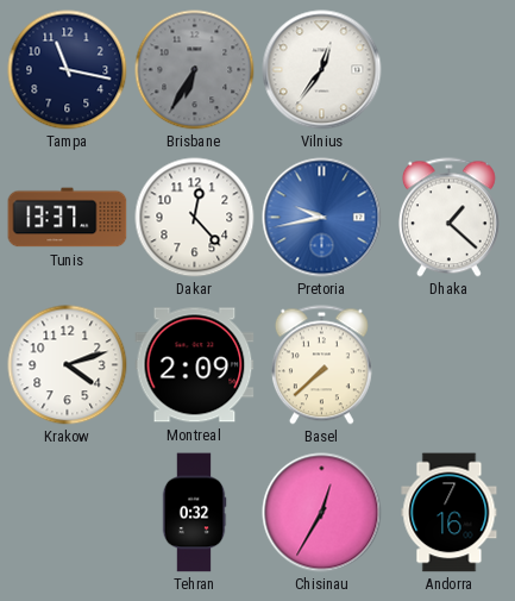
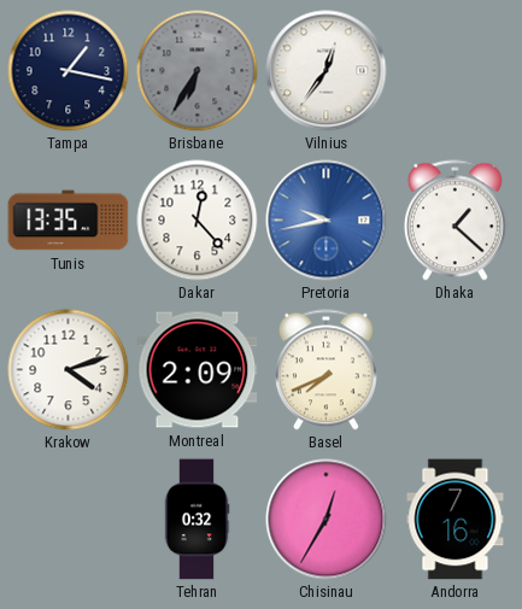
Tampa: 11:17 -> 1:17 (69, 71)
Tunis: 13:37 -> 13:35 (69, 221)
Basel: 7:38 -> 7:41 (325, 370)
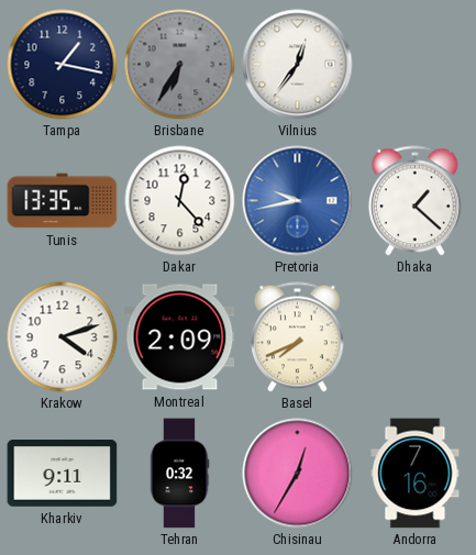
Kharkiv: none -> 9:11 (63, 474)
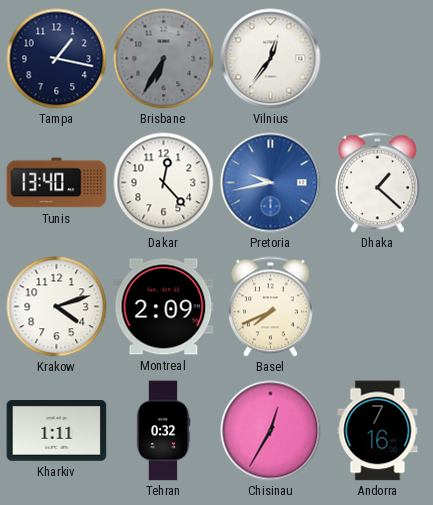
Tunis: 13:35 -> 13:40 (57, 183)
Kharkiv: 9:11 -> 1:11 (57, 431)
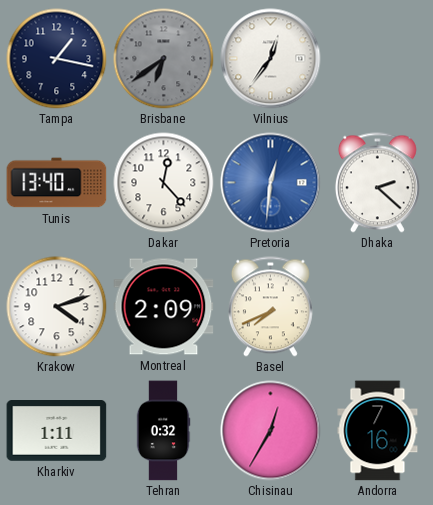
Brisbane: 6:35 -> 6:39 (164, 59)
Pretoria: 9:43 -> 12:31 (271, 183)
Dhaka: 1:22 -> 2:22 (377, 183)
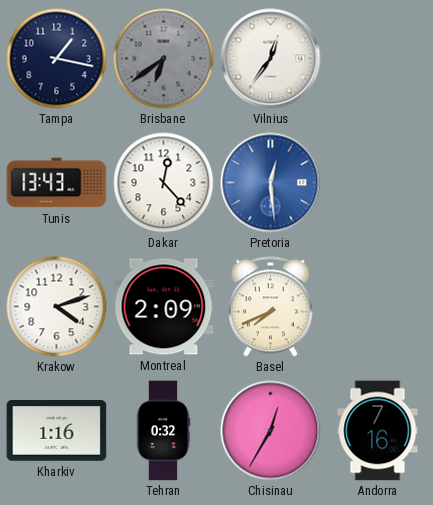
Tunis: 13:40 -> 13:43 (57, 183)
Pretoria: 12:31 -> 12:29 (271, 183)
Dhaka: 2:22 -> none (377, 183)
Kharkiv: 1:11 -> 1:16 (57, 431)
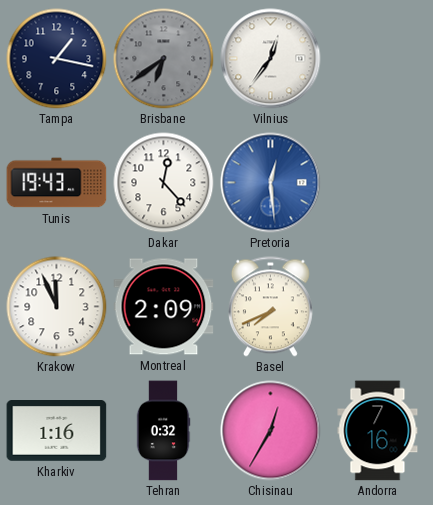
Tunis: 13:43 -> 19:43 (57, 183)
Krakow: 4:12 -> 11:56 (57, 307)
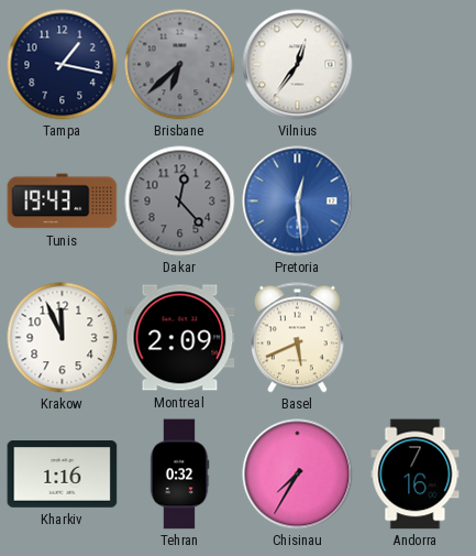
Brisbane: 6:39 -> 6:38 (180, 65)
Dakar dial: white -> grey (180, 201)
Basel: 7:41 -> 5:41 (297, 338)
Chisinau: 12:35 -> 7:35 (298, 475)
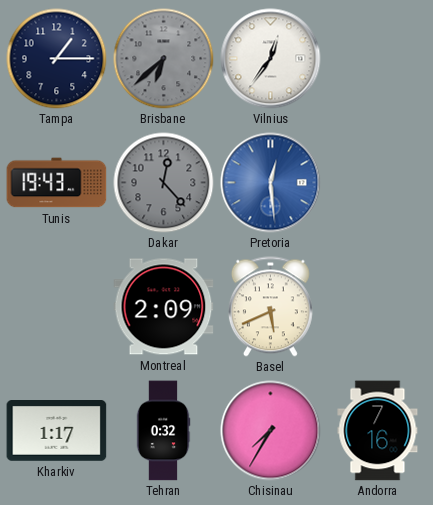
Tampa: 1:17 -> 1:15 (57, 59)
Krakow: 11:56 -> none (63, 338)
Kharkiv: 1:16 -> 1:17 (57, 431)
